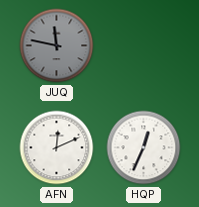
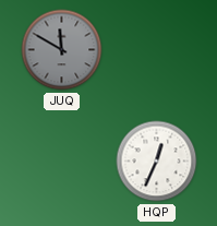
JUQ: 11:47 -> 11:50 (62, 50)
AFN: 12:11 -> none (57, 148)
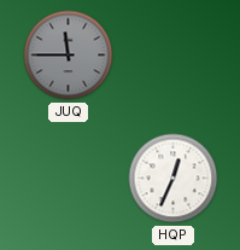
JUQ: 11:50 -> 11:45 (69, 56)
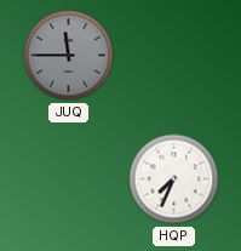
HQP: 12:34 -> 7:34 (174, 179)
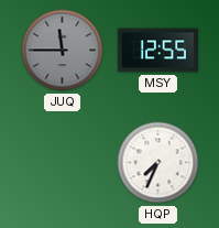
MSY: none -> 12:55 (157, 51)
